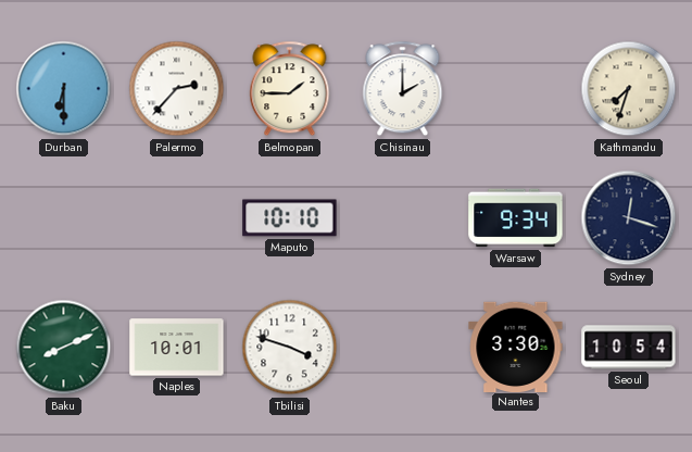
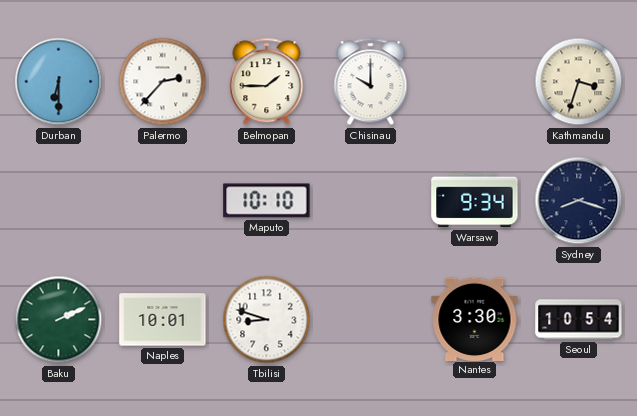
Chisinau: 2:00 -> 10:00 (371, 82)
Kathmandu: 7:33 -> 3:33 (579, 82)
Sydney: 12:18 -> 8:18 (579, 201)
Baku: 8:11 -> 2:11 (59, 320)
Tbilisi: 3:48 -> 8:48 (267, 320)
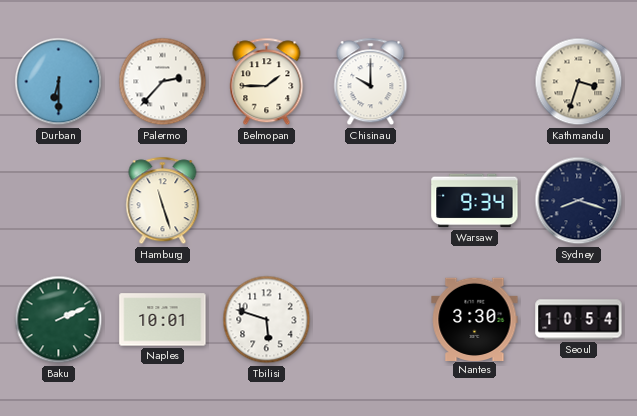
Hamburg: none -> 11:27 (163, 201)
Maputo: 10:10 -> none (267, 201)
Tbilisi: 8:48 -> 5:48 (267, 320)
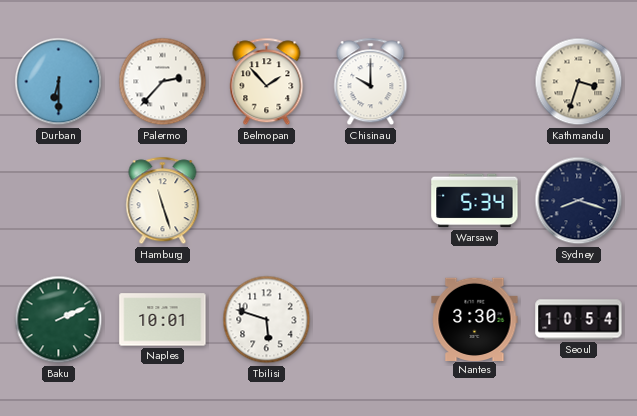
Belmopan: 1:45 -> 1:53 (267, 82)
Warsaw: 9:34 -> 5:34 (475, 201)
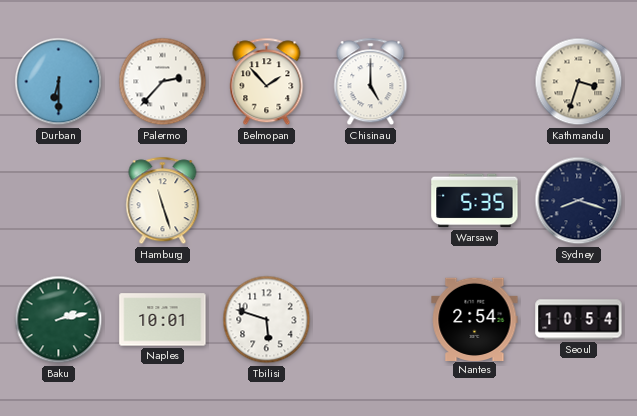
Chisinau: 10:00 -> 5:00 (371, 82)
Warsaw: 5:34 -> 5:35 (475, 201)
Baku: 2:11 -> 2:13 (59, 320)
Nantes: 3:30 -> 2:54 (475, 319)
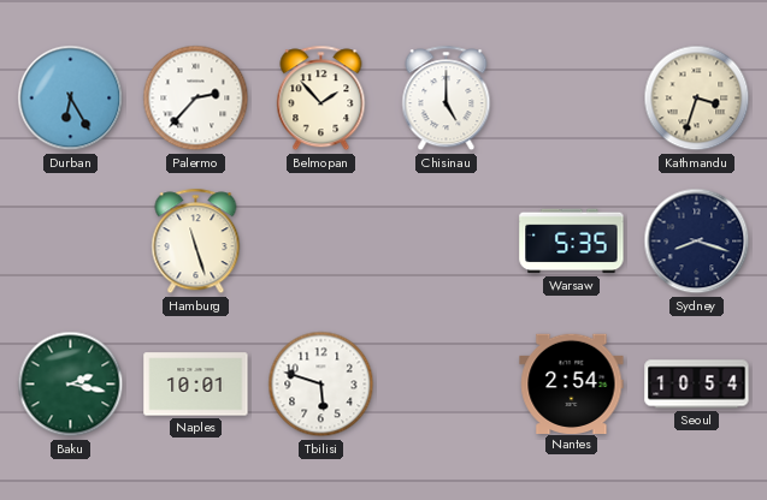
Durban: 6:30 -> 6:25 (71, 99)
Baku: 2:13 -> 2:17 (71, 385)
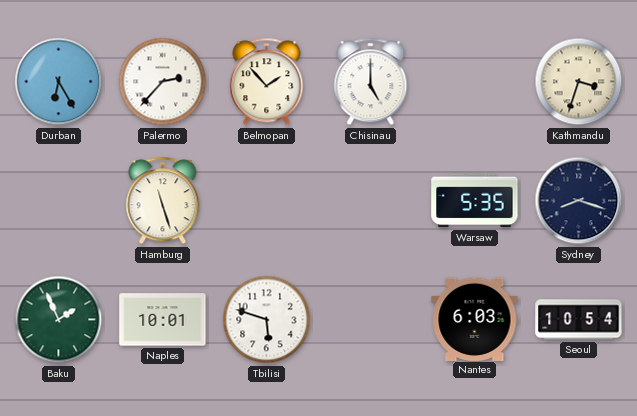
Baku: 2:17 -> 1:56 (59, 320)
Nantes: 2:54 -> 6:03 (475, 319)
